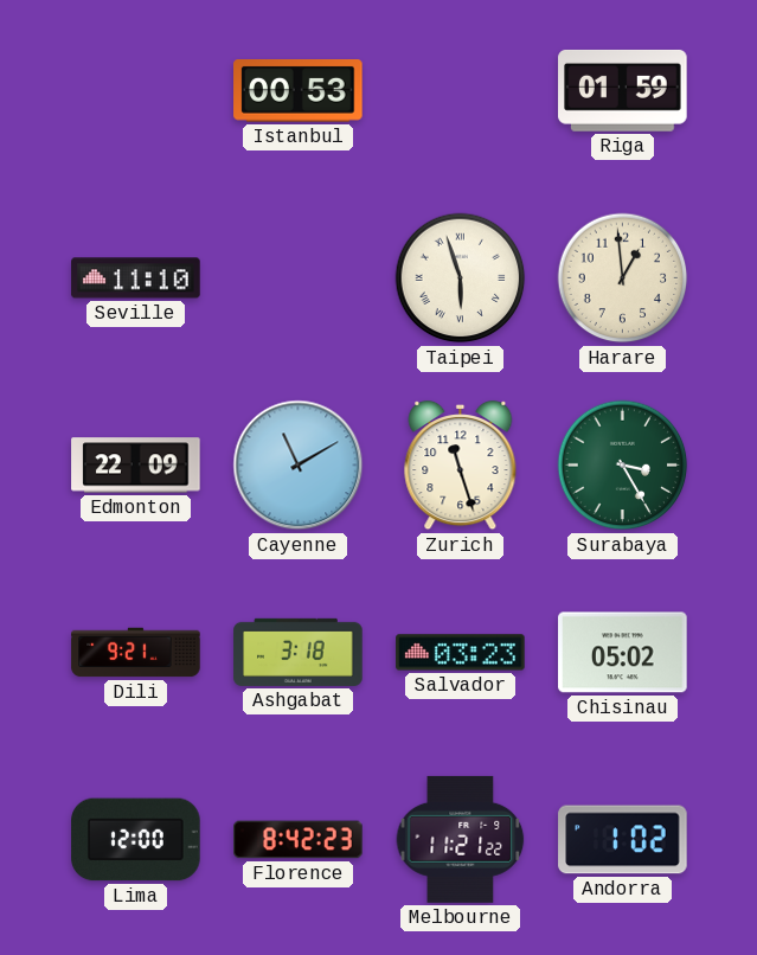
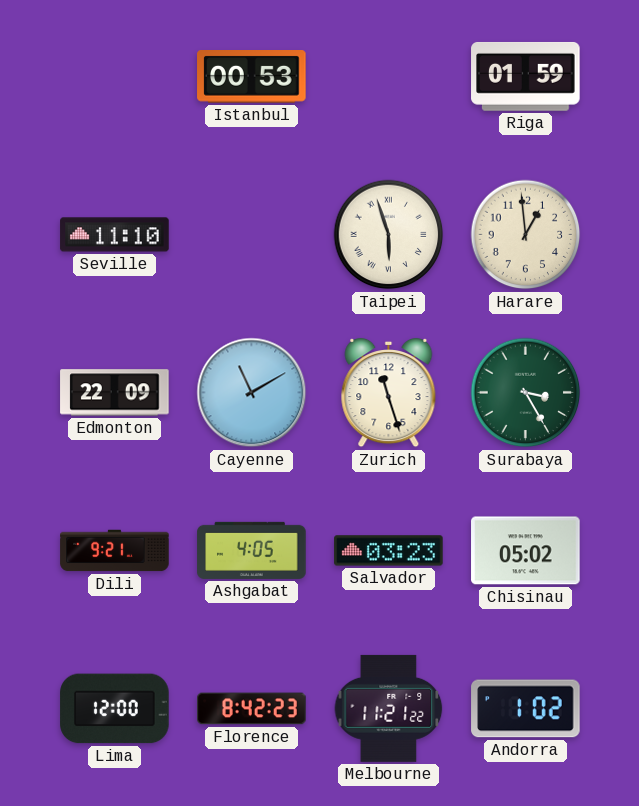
Ashgabat: 3:18 -> 4:05 (252, 550)
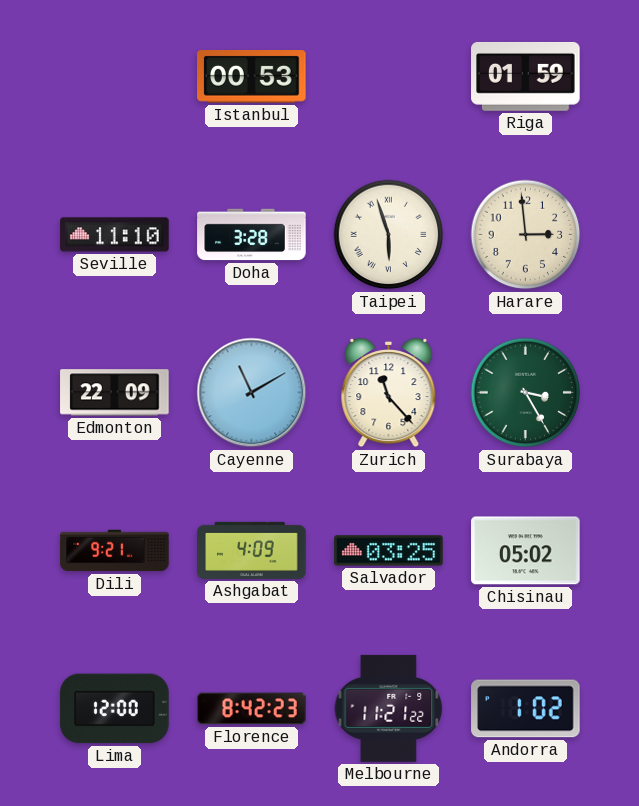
Doha: none -> 3:28 (252, 235)
Harare: 12:59 -> 2:59 (526, 235)
Zurich: 11:27 -> 11:23 (389, 393)
Ashgabat: 4:05 -> 4:09 (252, 550)
Salvador: 03:23 -> 03:25 (389, 551)
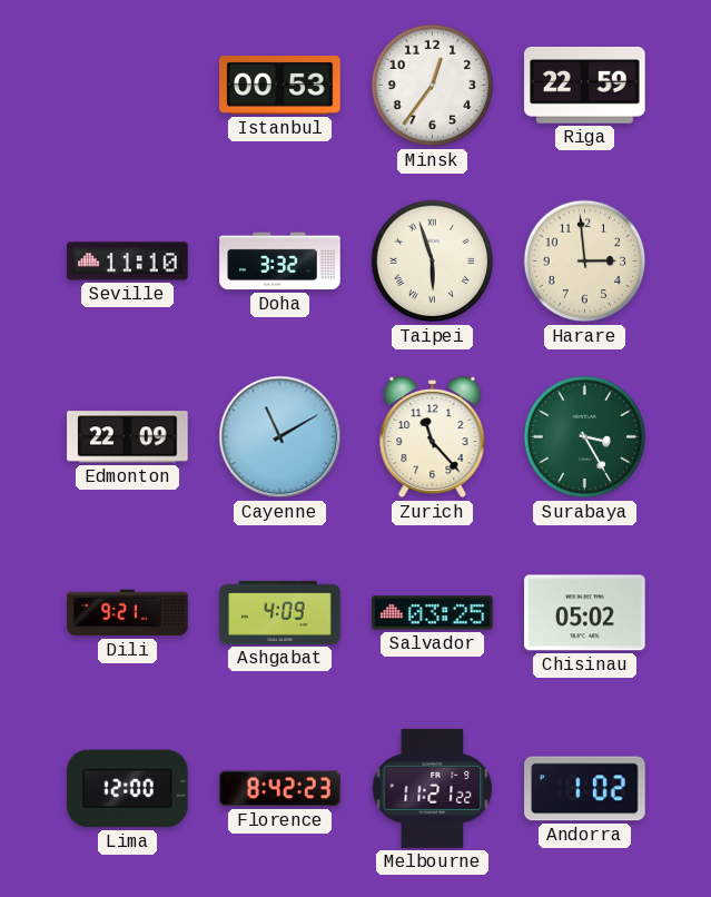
Minsk: none -> 12:36 (433, 86)
Riga: 01:59 -> 22:59 (585, 85)
Doha: 3:28 -> 3:32 (280, 262)
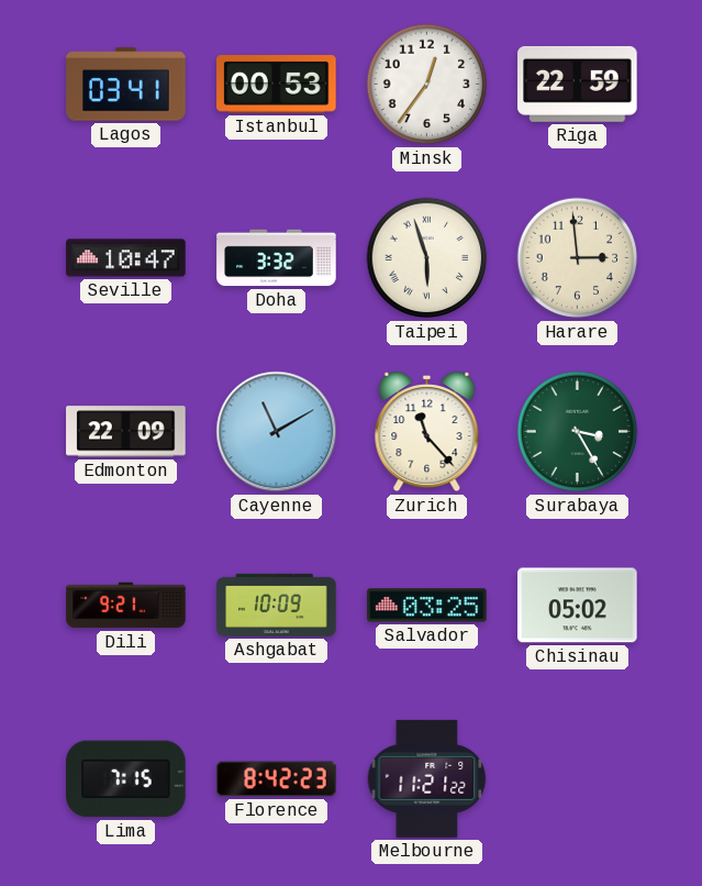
Lagos: none -> 03:41 (126, 85)
Seville: 11:10 -> 10:47 (126, 258)
Ashgabat: 4:09 -> 10:09 (277, 605)
Lima: 12:00 -> 7:15 (126, 779)
Andorra: 1:02 -> none (585, 789)
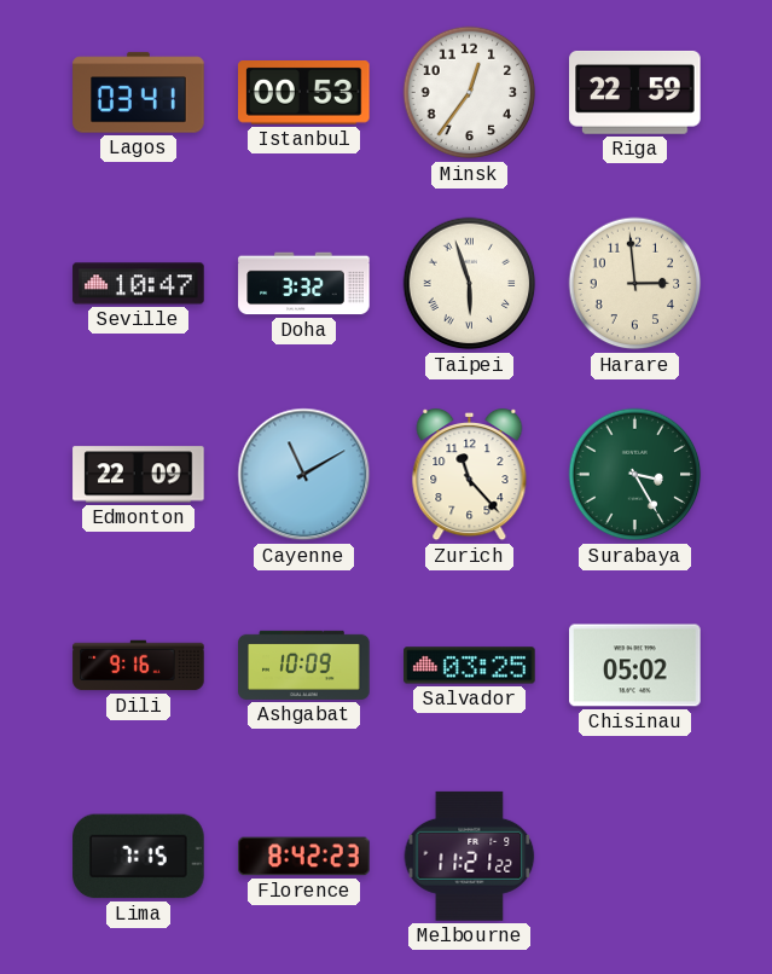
Dili: 9:21 -> 9:16 (139, 666)
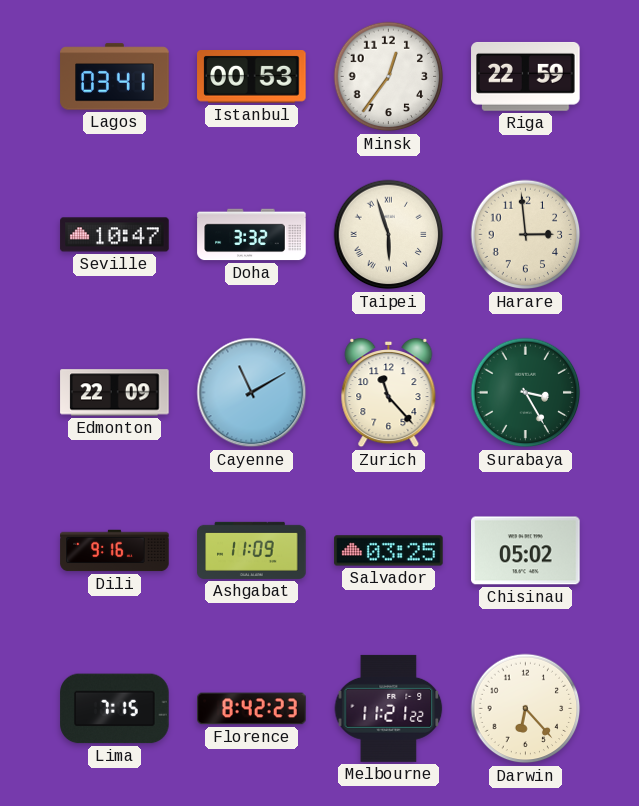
Ashgabat: 10:09 -> 11:09 (252, 550)
Darwin: none -> 6:23 (526, 709)
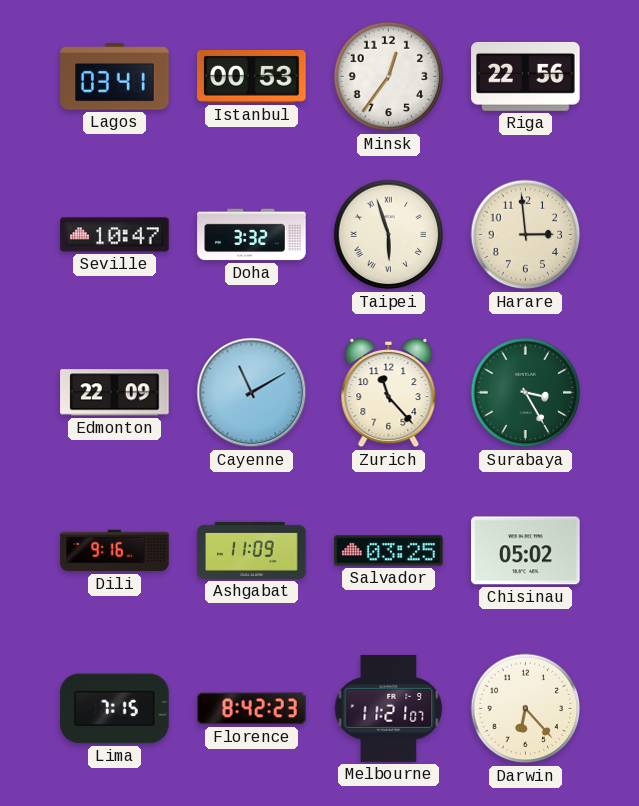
Riga: 22:59 -> 22:56 (526, 76)
Melbourne: 11:21:22 -> 11:21:07 (389, 708)
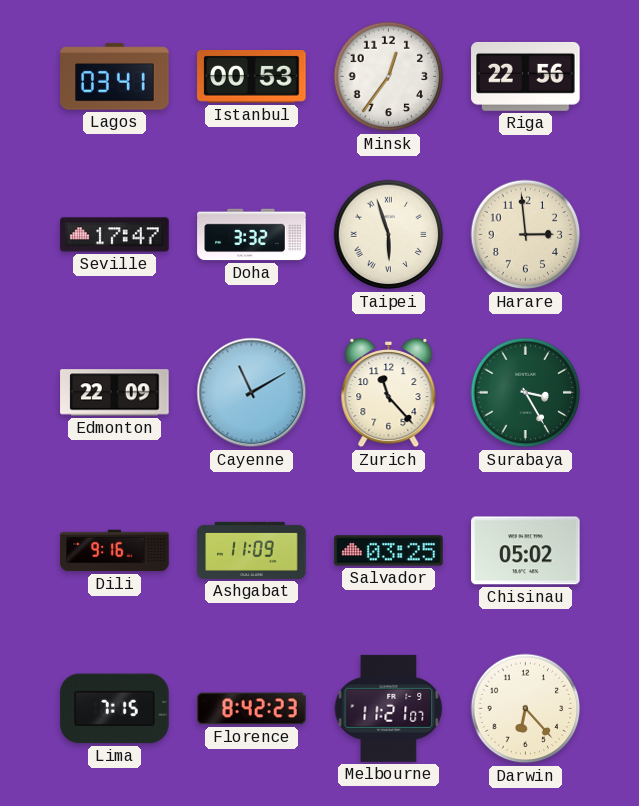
Seville: 10:47 -> 17:47 (115, 235)
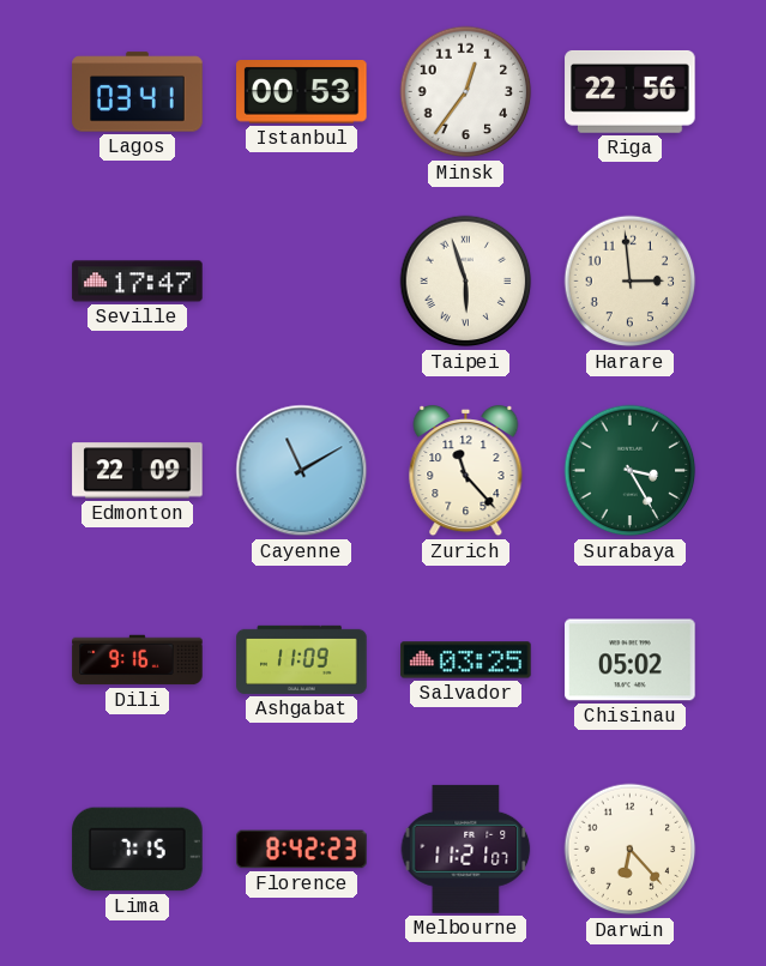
Doha: 3:32 -> none (252, 235)
